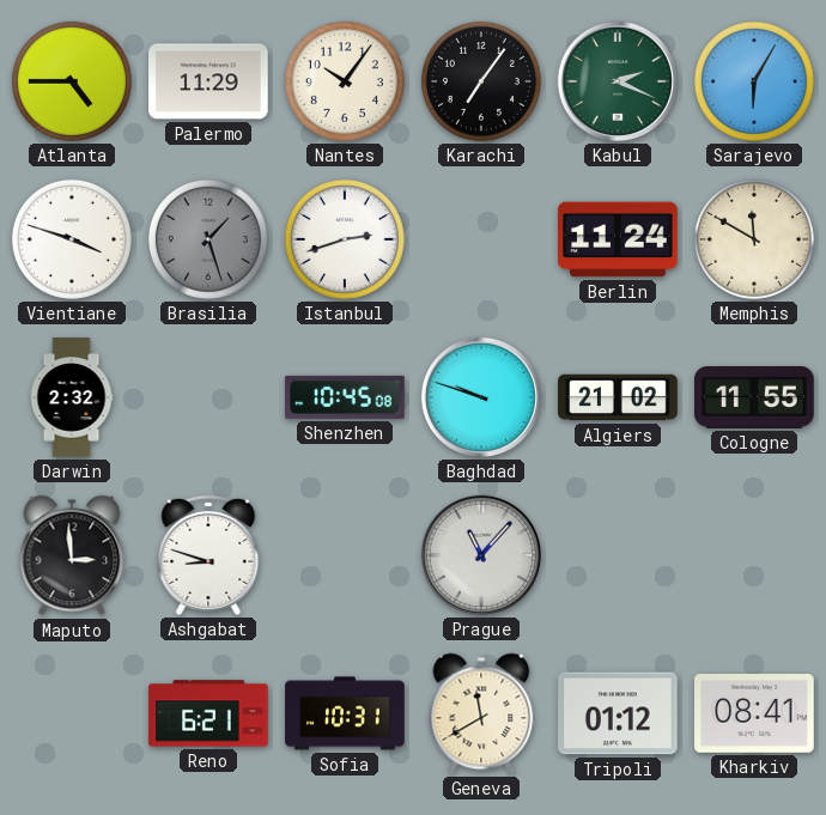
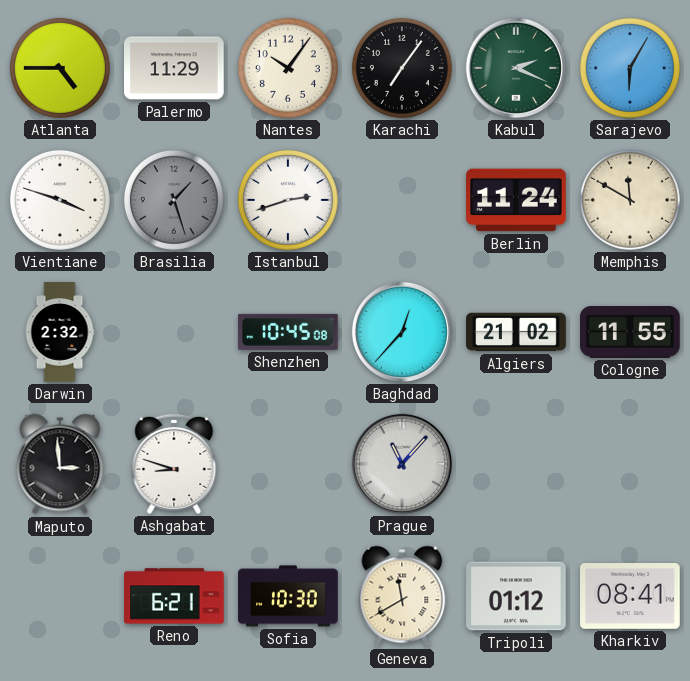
Baghdad: 9:48 -> 12:37 (402, 332)
Sofia: 10:31 -> 10:30 (288, 596)
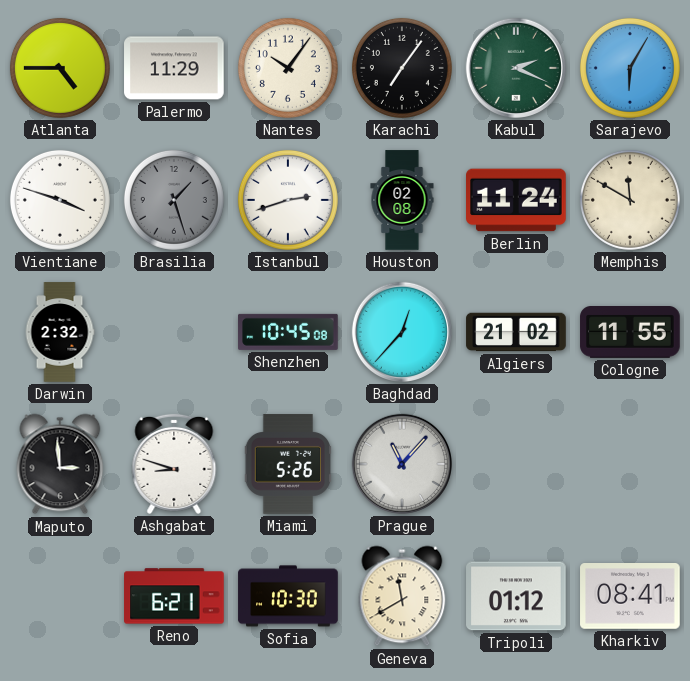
Houston: none -> 02:08 (402, 200)
Miami: none -> 5:26 (287, 464)
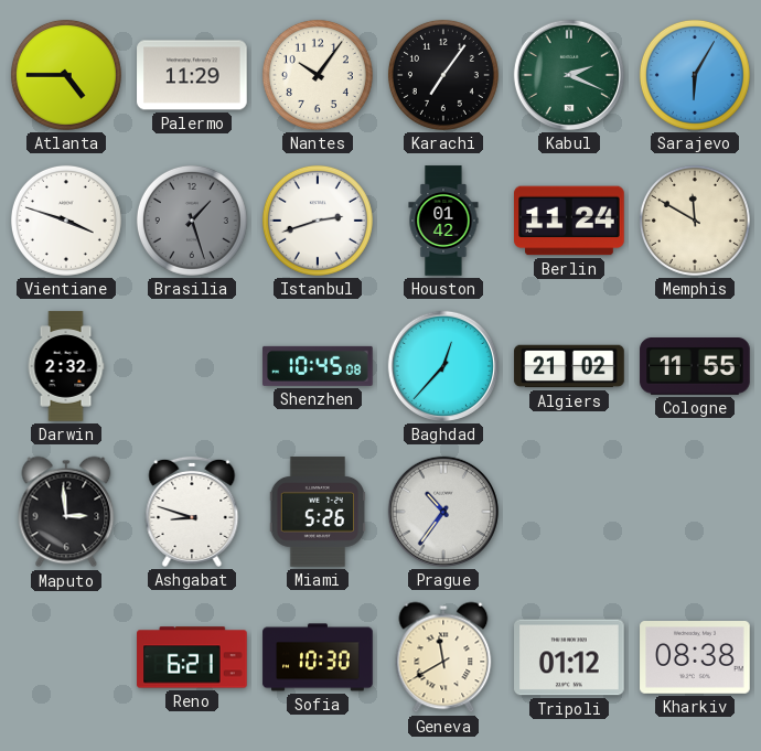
Houston: 02:08 -> 01:42 (443, 221)
Prague: 11:07 -> 10:36 (443, 512)
Kharkiv: 08:41 -> 08:38 (695, 657)
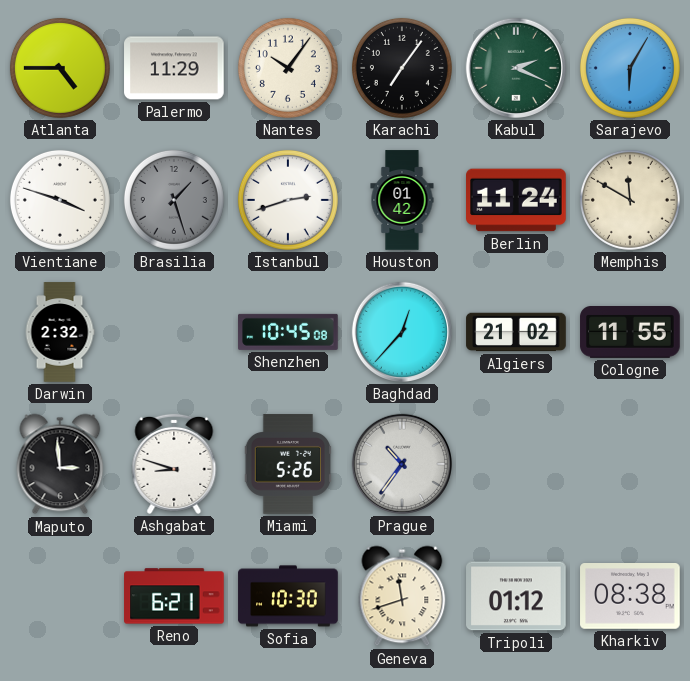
Geneva: 11:40 -> 11:42 (402, 596)
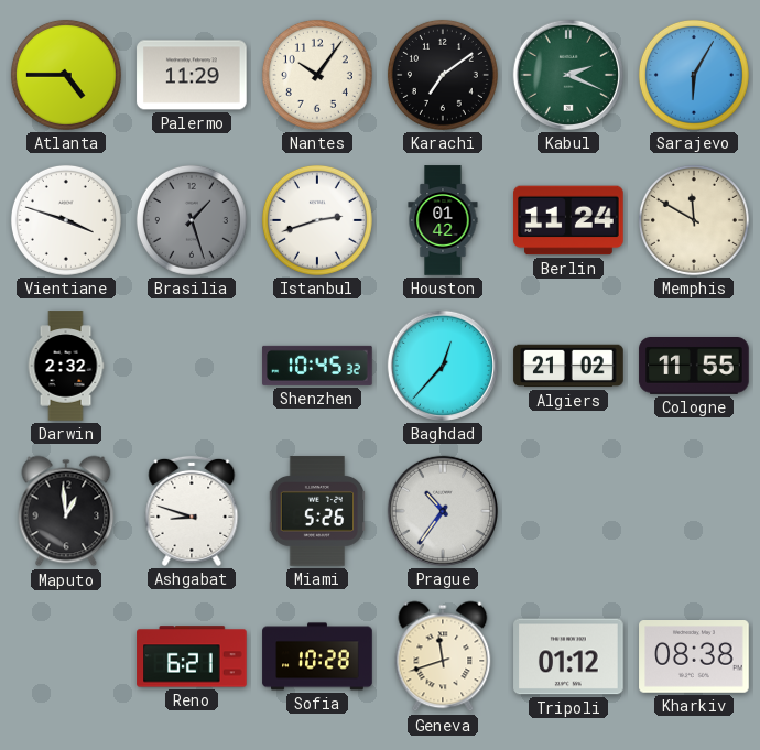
Karachi: 7:06 -> 7:09 (443, 75)
Shenzhen: 10:45:08 -> 10:45:32 (317, 366)
Maputo: 2:59 -> 12:59 (66, 511)
Sofia: 10:30 -> 10:28 (317, 656)
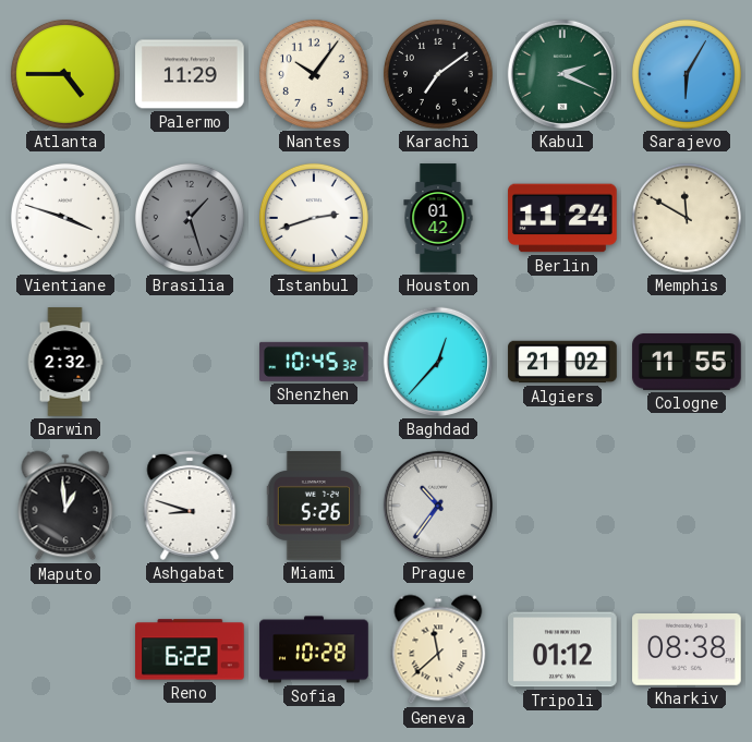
Reno: 6:21 -> 6:22 (190, 649)
Geneva: 11:42 -> 11:38 (438, 649)
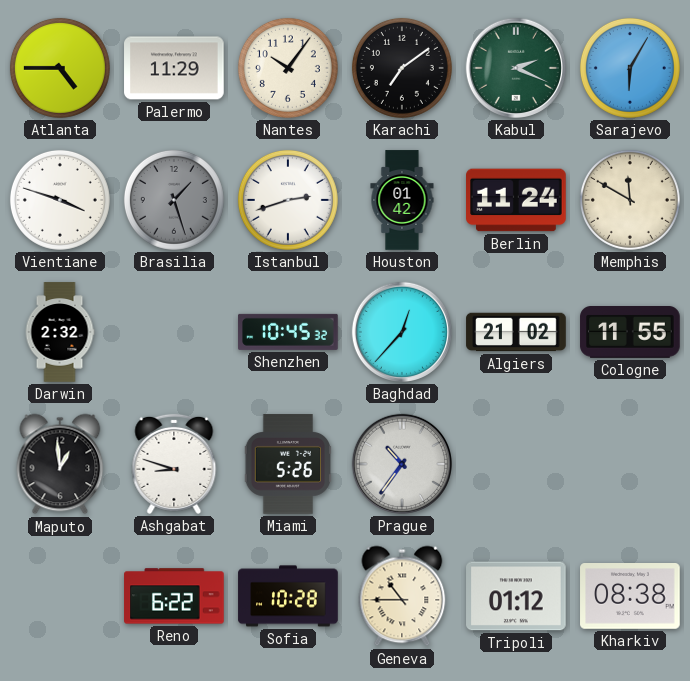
Geneva: 11:38 -> 10:45 (402, 596)
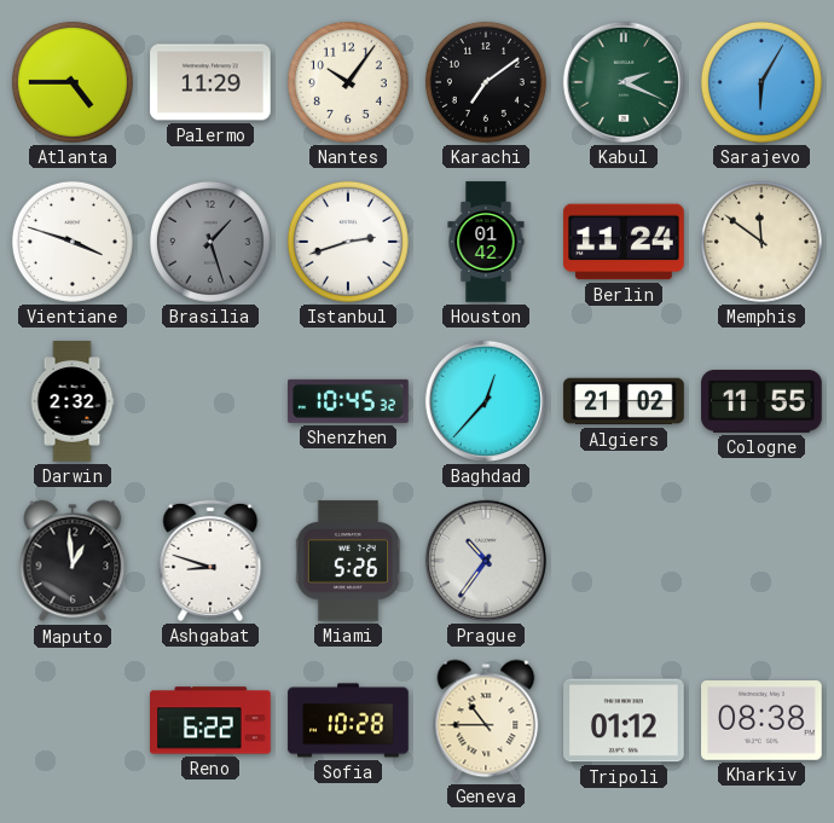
Memphis: 11:50 -> 11:51 (761, 242)
